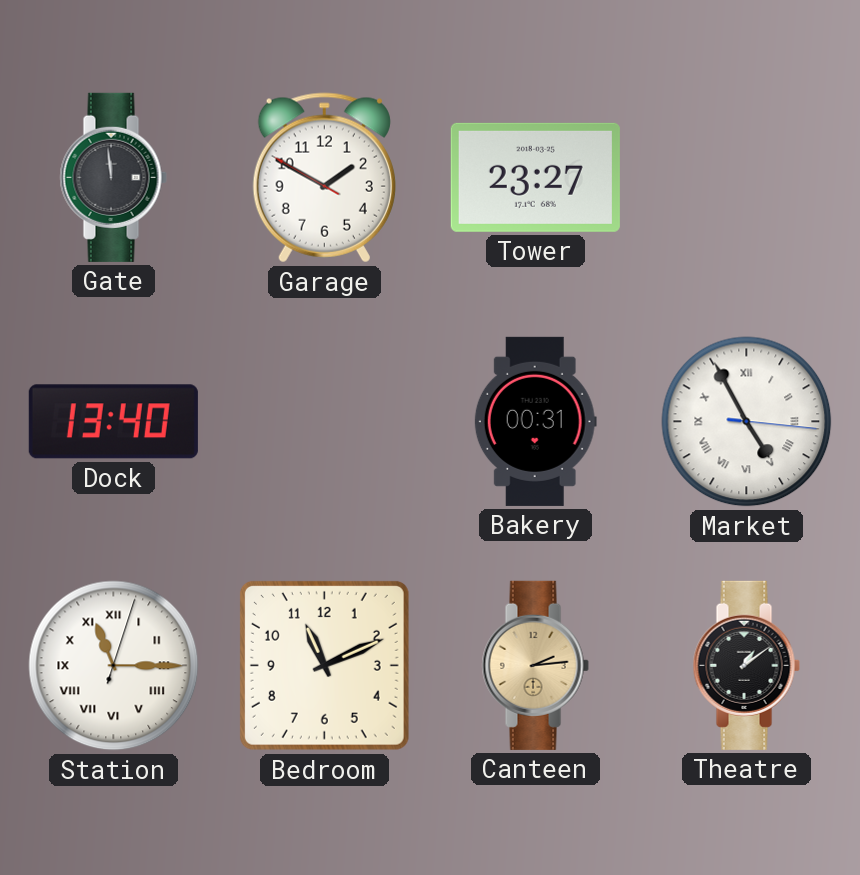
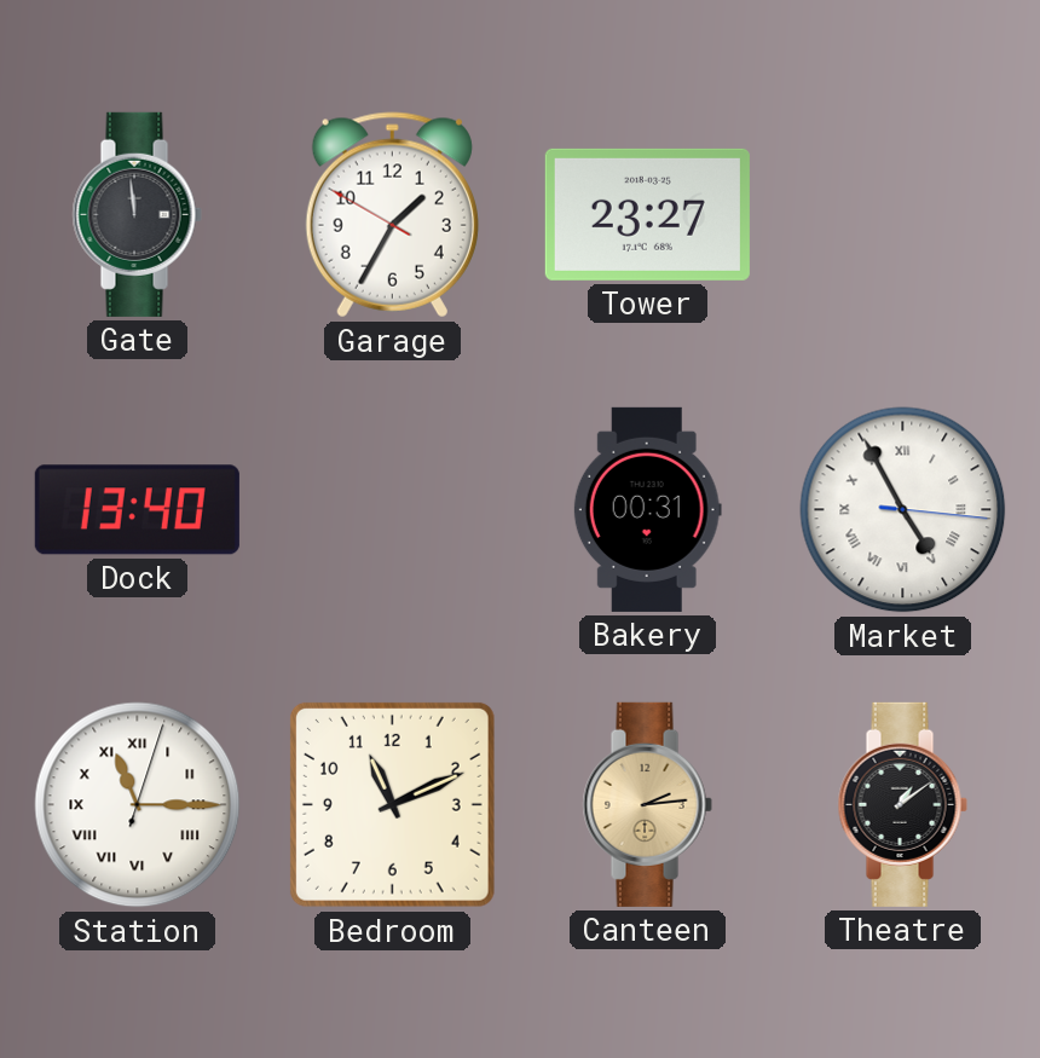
Garage: 1:49 -> 1:34 (392, 215)
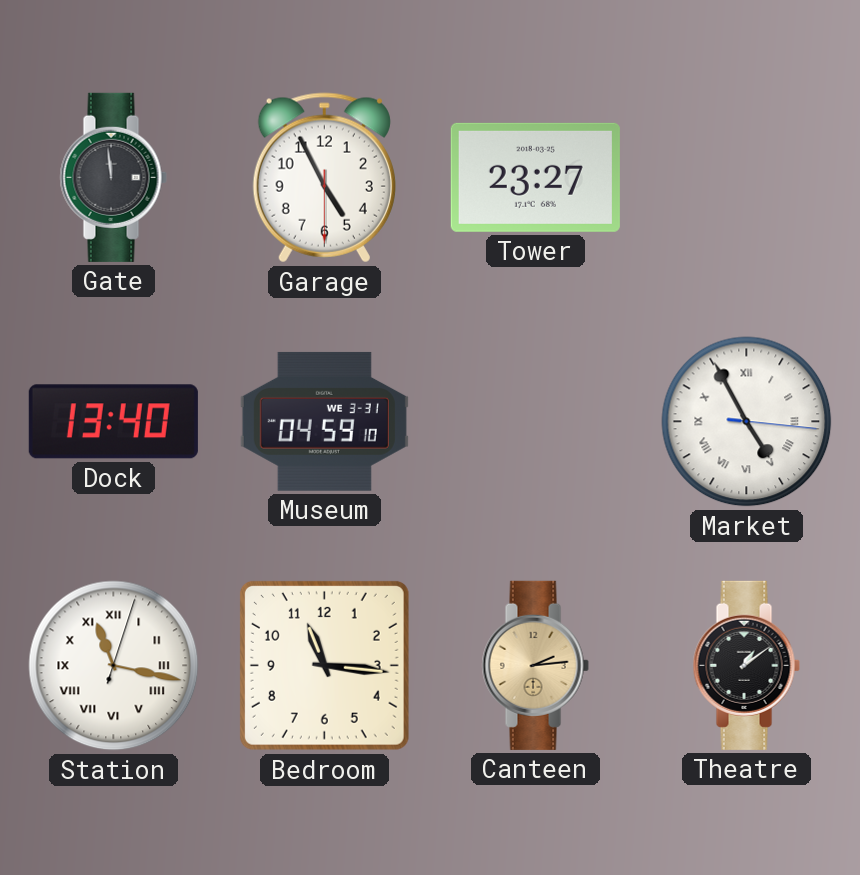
Garage: 1:34 -> 4:55 (324, 178)
Museum: none -> 04:59 (324, 421)
Bakery: 00:31 -> none (647, 509)
Station: 11:15 -> 11:17 (114, 666)
Bedroom: 11:11 -> 11:16 (324, 665)
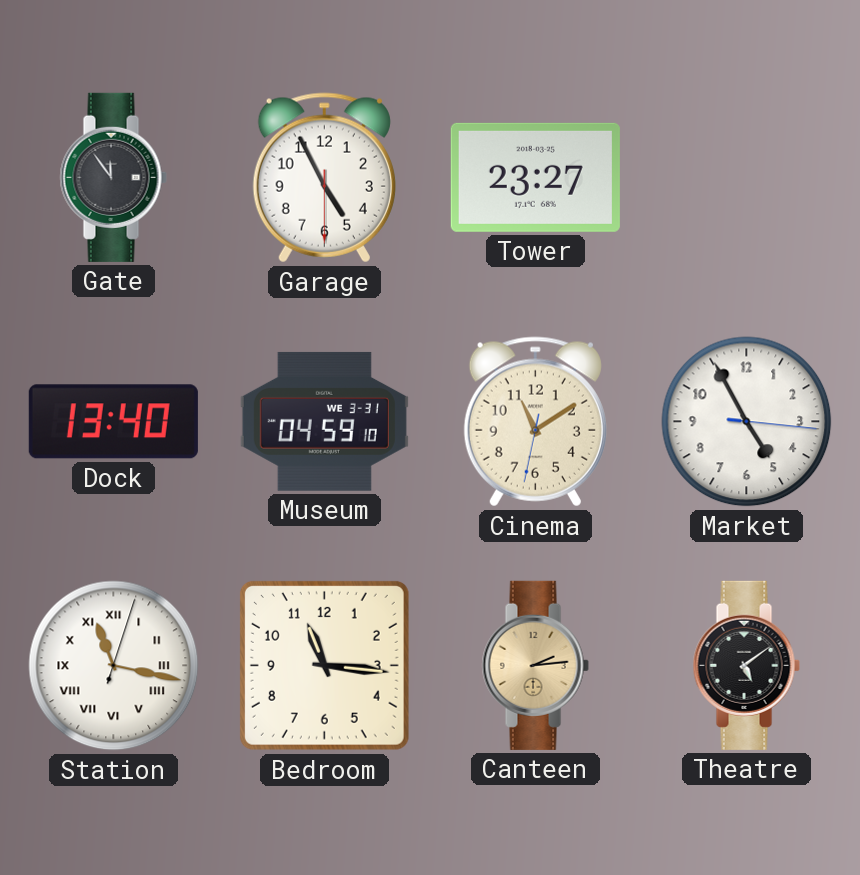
Gate: 11:59 -> 11:54 (113, 177)
Cinema: none -> 11:09 (535, 422)
Market numerals: Roman -> Arabic (747, 422)
Theatre: 1:09 -> 5:09 (746, 665)
